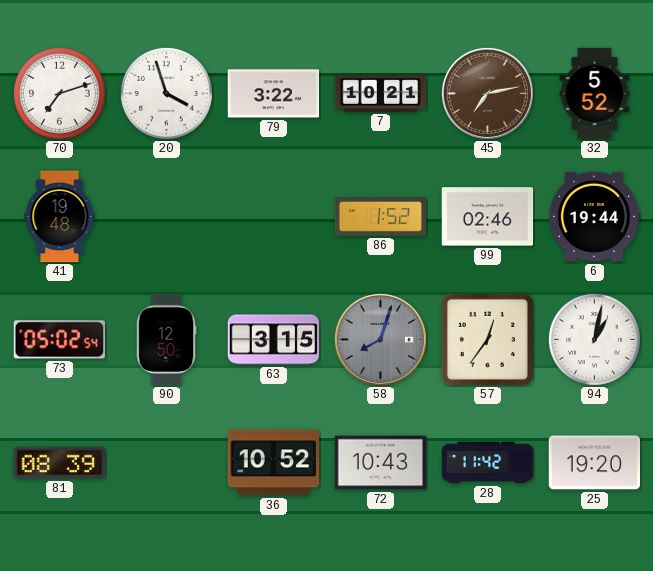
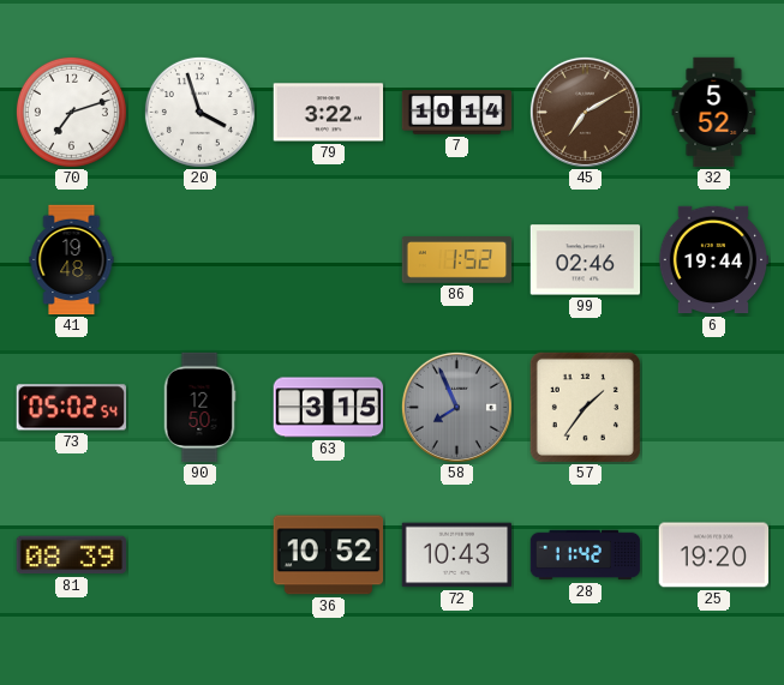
7: 10:21 -> 10:14 (457, 113)
45: 7:13 -> 7:10 (585, 112)
58: 8:03 -> 7:56 (456, 407)
57: 12:36 -> 1:36 (585, 407)
94: 1:02 -> none (594, 339)
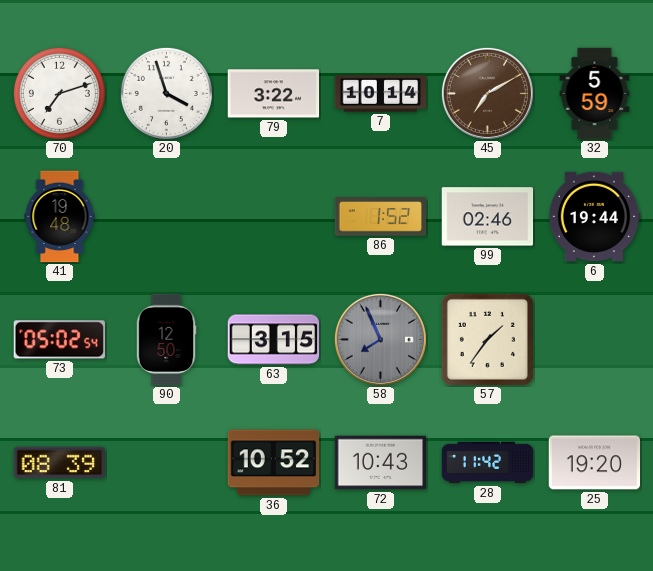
32: 5:52 -> 5:59 (595, 94)
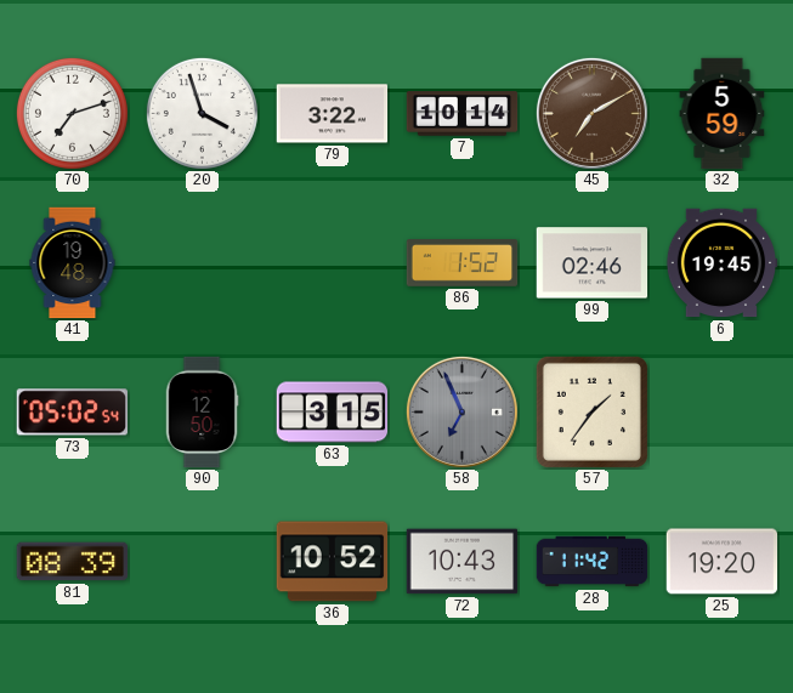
6: 19:44 -> 19:45 (721, 263)
58: 7:56 -> 6:56 (461, 411)
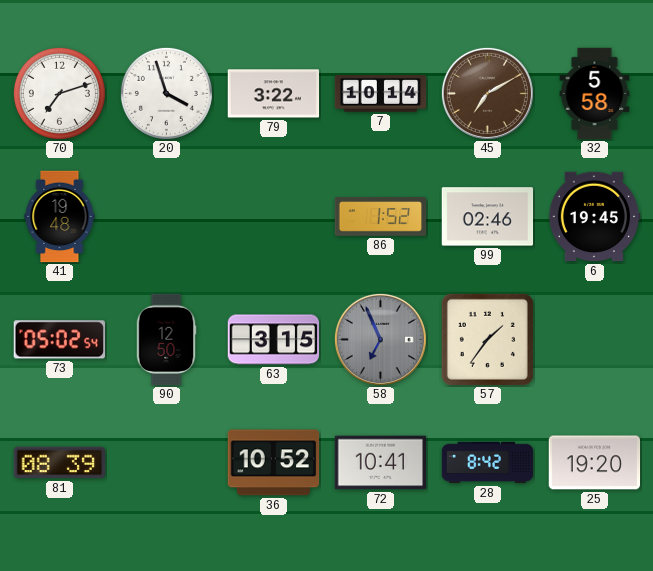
32: 5:59 -> 5:58 (595, 94)
72: 10:43 -> 10:41 (381, 463)
28: 11:42 -> 8:42 (488, 463)
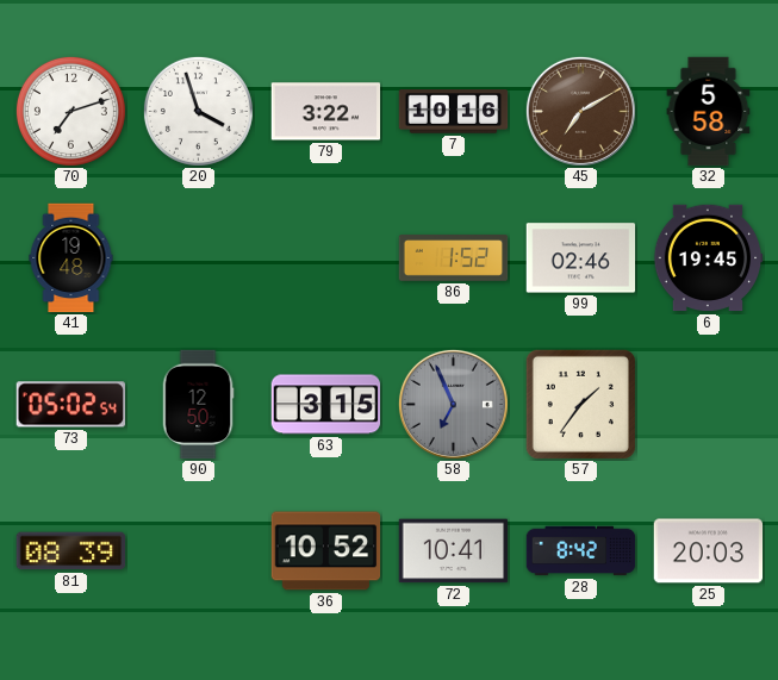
7: 10:14 -> 10:16 (454, 112)
25: 19:20 -> 20:03 (709, 551)
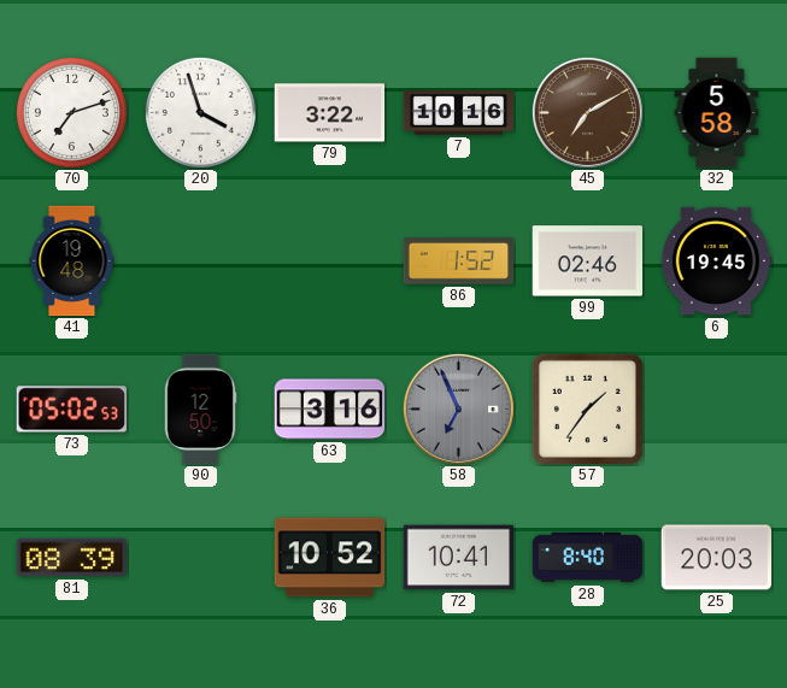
73: 05:02:54 -> 05:02:53 (71, 410)
63: 3:15 -> 3:16 (330, 410)
28: 8:42 -> 8:40 (588, 558)
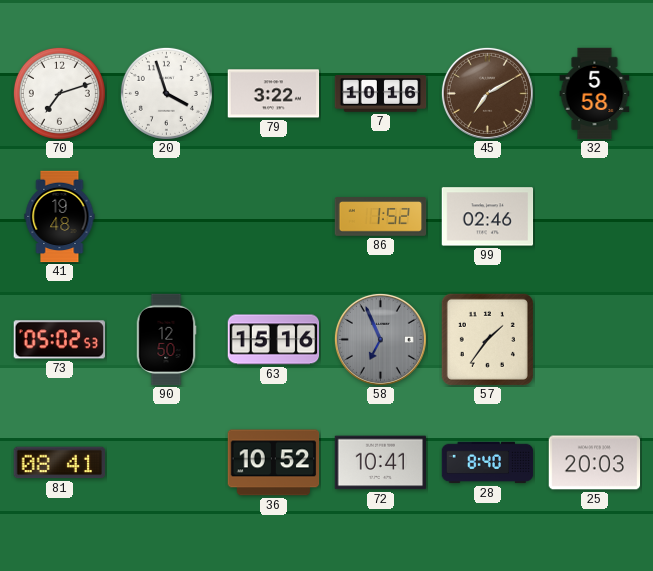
6: 19:45 -> none (716, 261)
63: 3:16 -> 15:16 (274, 340)
81: 08:39 -> 08:41 (60, 463)
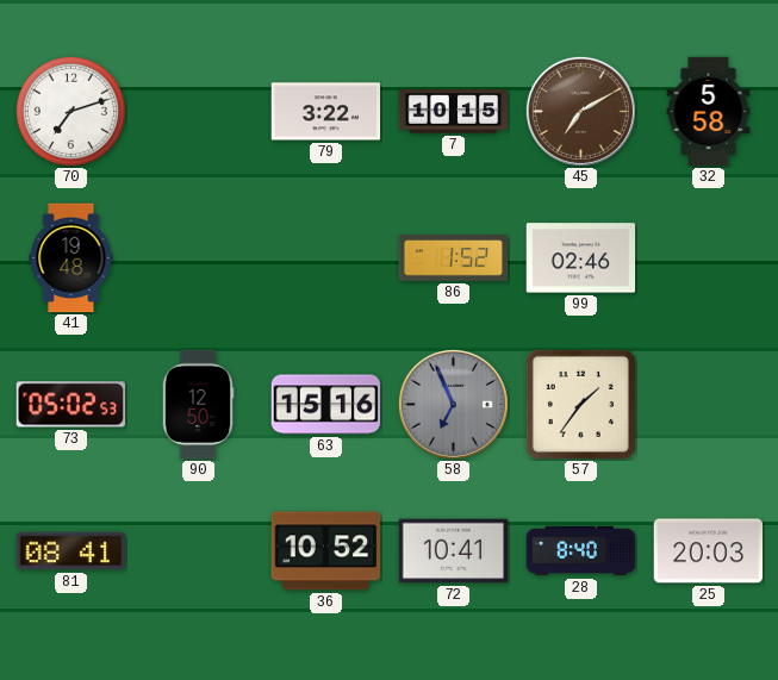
20: 3:57 -> none (166, 93)
7: 10:16 -> 10:15 (454, 112)
